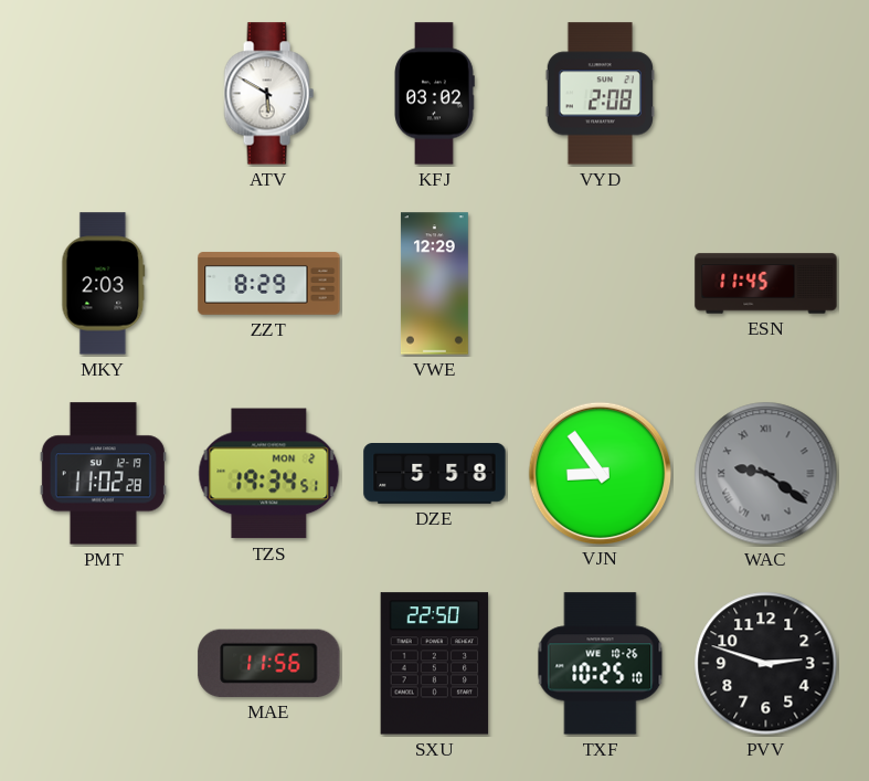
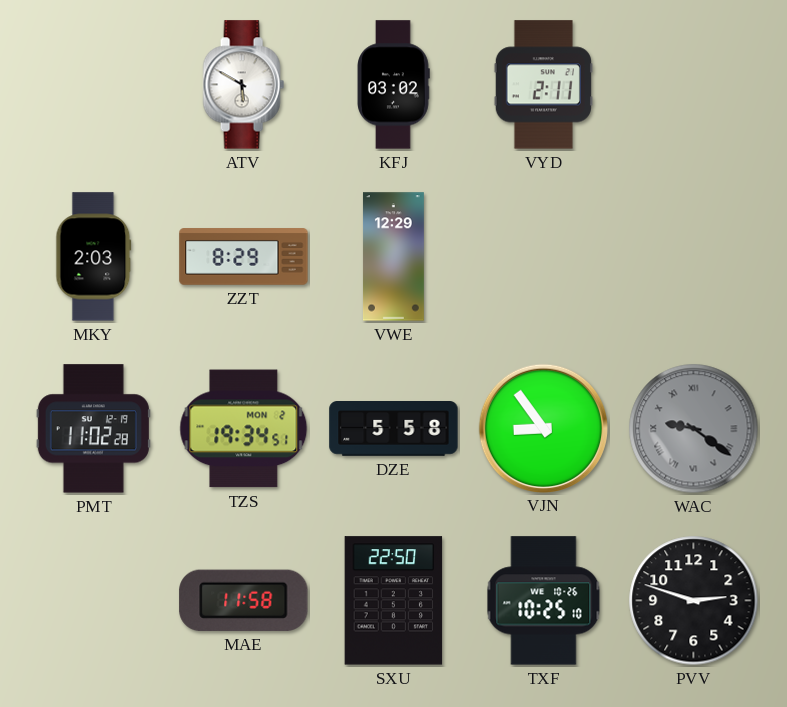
VYD: 2:08 -> 2:11 (543, 85)
ESN: 11:45 -> none (766, 284)
MAE: 11:56 -> 11:58 (244, 600)
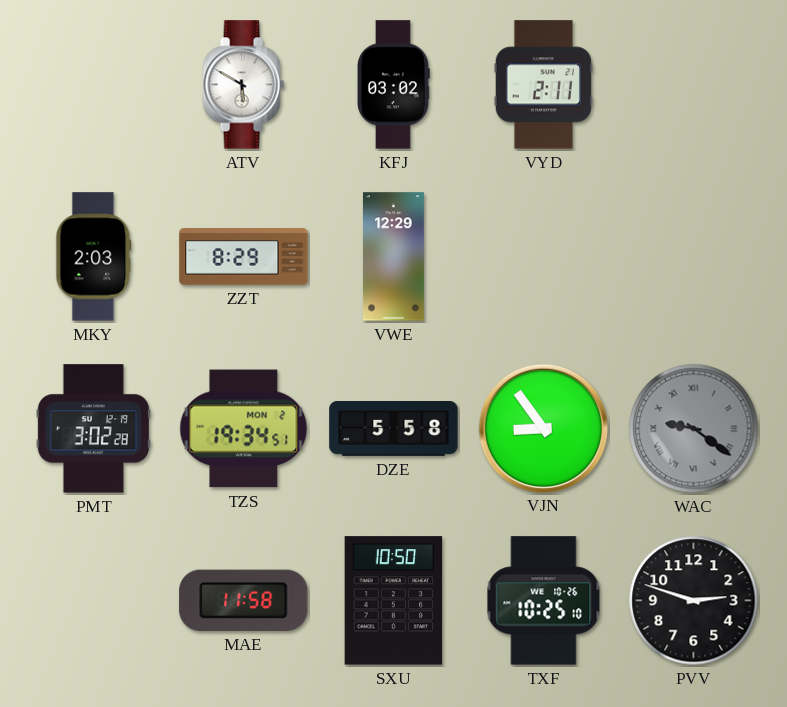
PMT: 11:02 -> 3:02 (93, 429)
SXU: 22:50 -> 10:50 (394, 601)
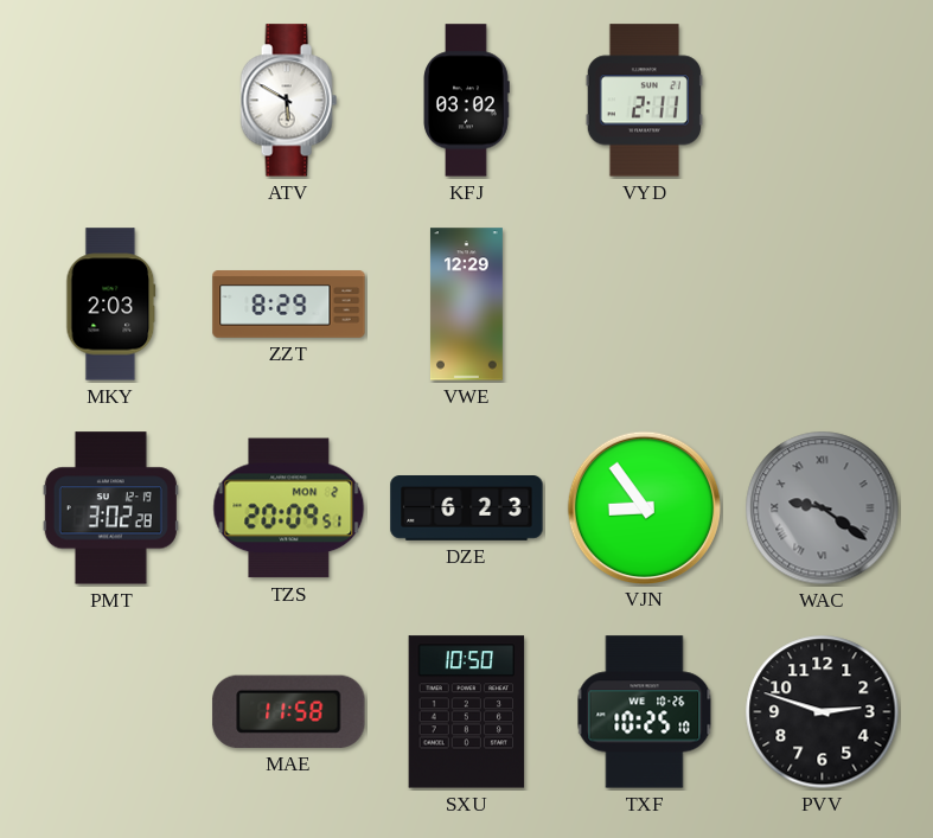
TZS: 19:34 -> 20:09 (289, 508)
DZE: 5:58 -> 6:23 (467, 508)
